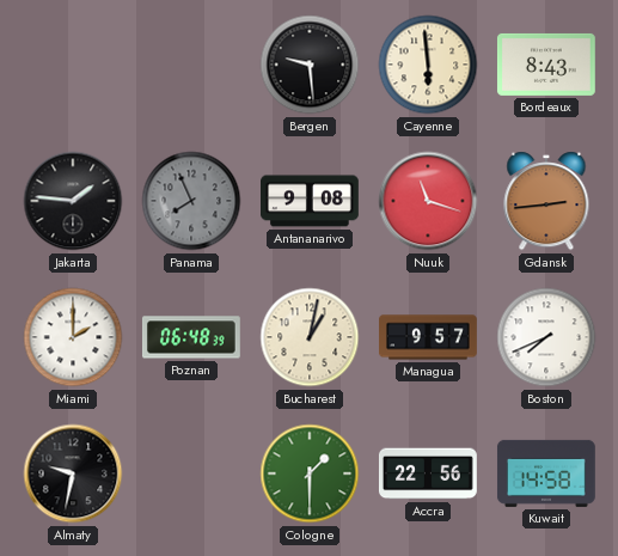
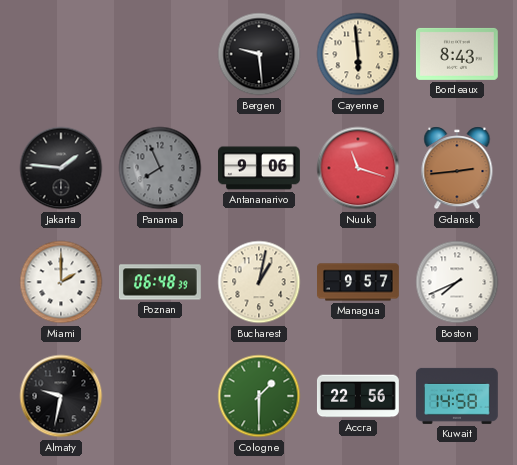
Antananarivo: 9:08 -> 9:06 (260, 168)
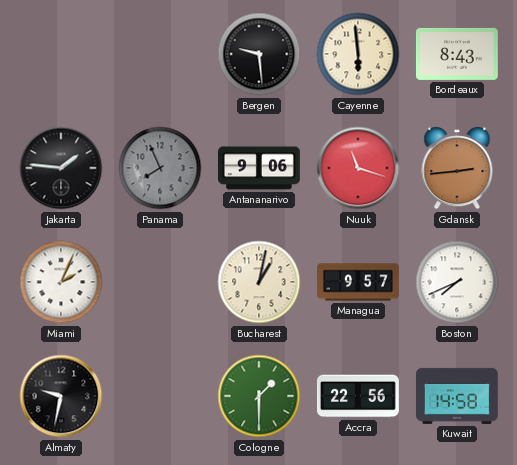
Miami: 2:00 -> 2:04 (61, 282)
Poznan: 06:48 -> none (160, 282)
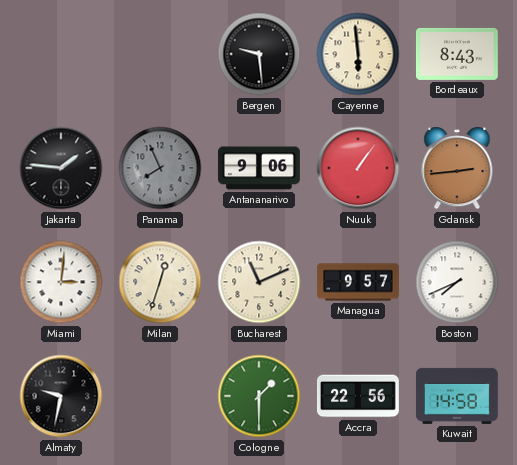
Nuuk: 11:18 -> 1:06 (358, 168)
Miami: 2:04 -> 3:01 (61, 282)
Milan: none -> 12:33 (160, 282)
Bucharest: 1:02 -> 11:11 (259, 282)
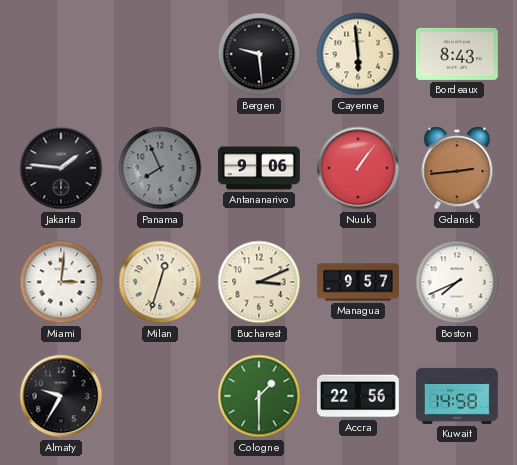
Bucharest: 11:11 -> 3:11 (259, 282)
Almaty: 9:32 -> 9:35 (61, 396)
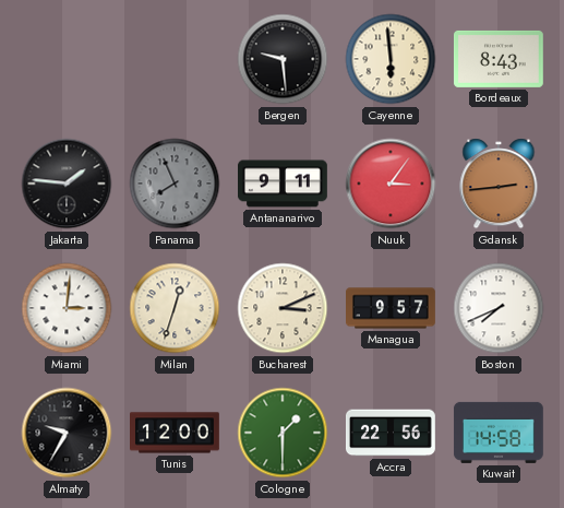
Antananarivo: 9:06 -> 9:11 (284, 184)
Nuuk: 1:06 -> 3:06 (391, 184)
Tunis: none -> 12:00 (176, 433)
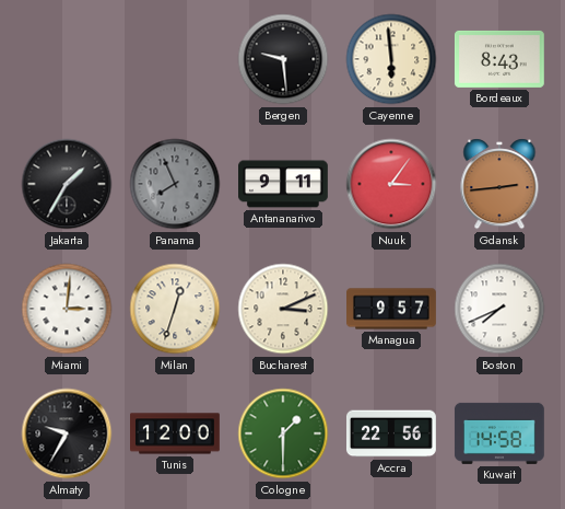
Jakarta: 1:46 -> 1:35 (67, 184)
